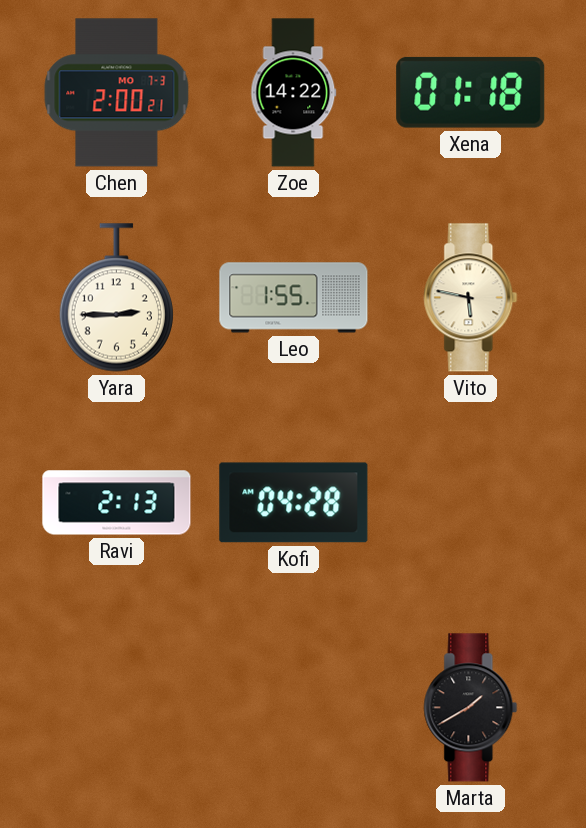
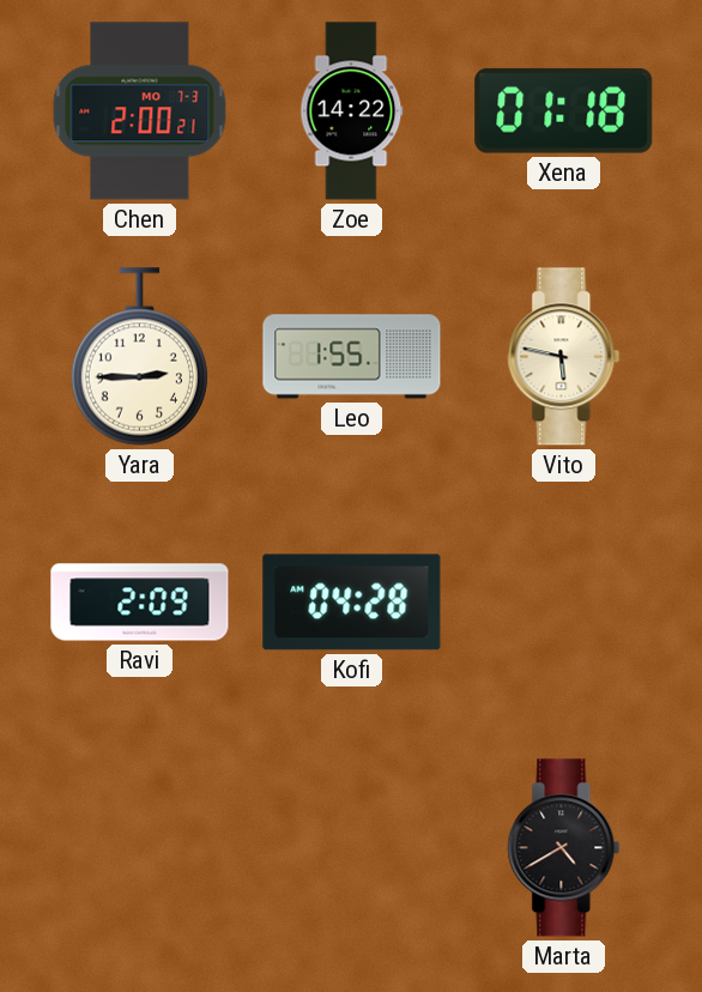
Ravi: 2:13 -> 2:09 (140, 603)
Marta: 1:40 -> 4:40 (564, 848)
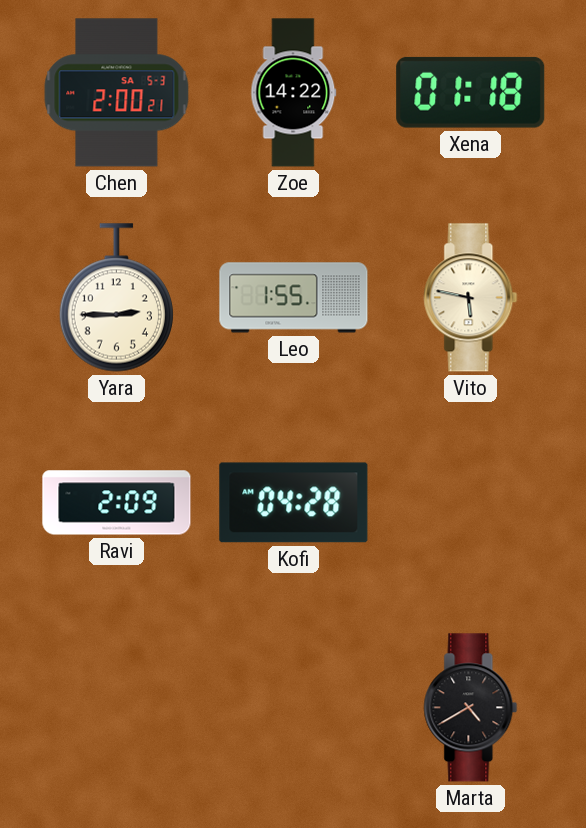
Chen date: MO 7-3 -> SA 5-3 (117, 93)
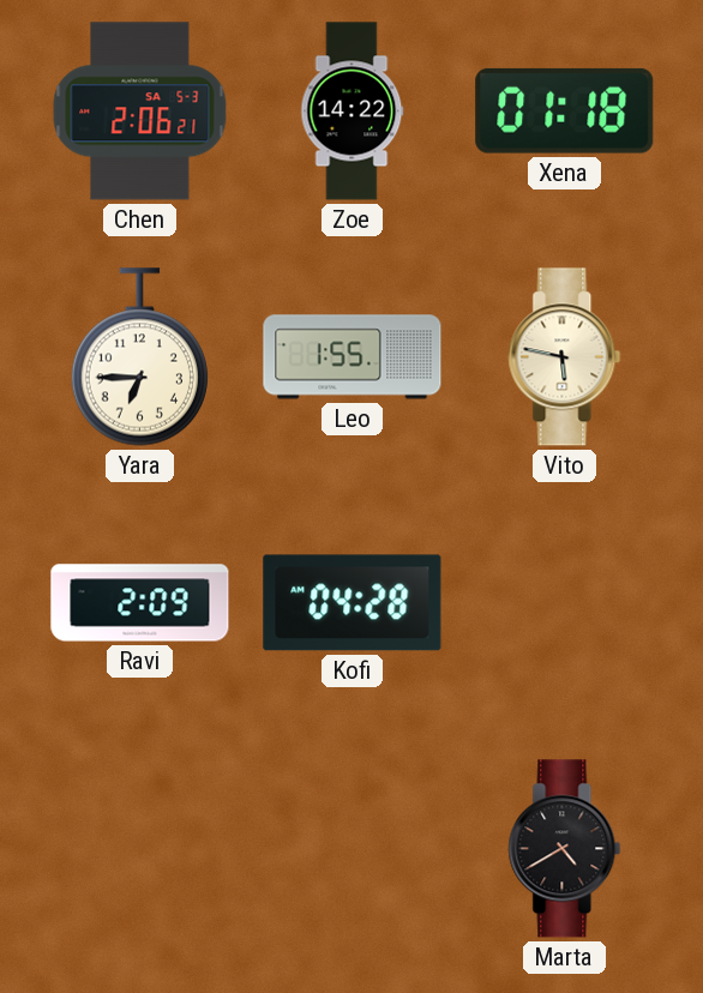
Chen: 2:00 -> 2:06 (140, 112)
Yara: 2:45 -> 6:45 (139, 357)
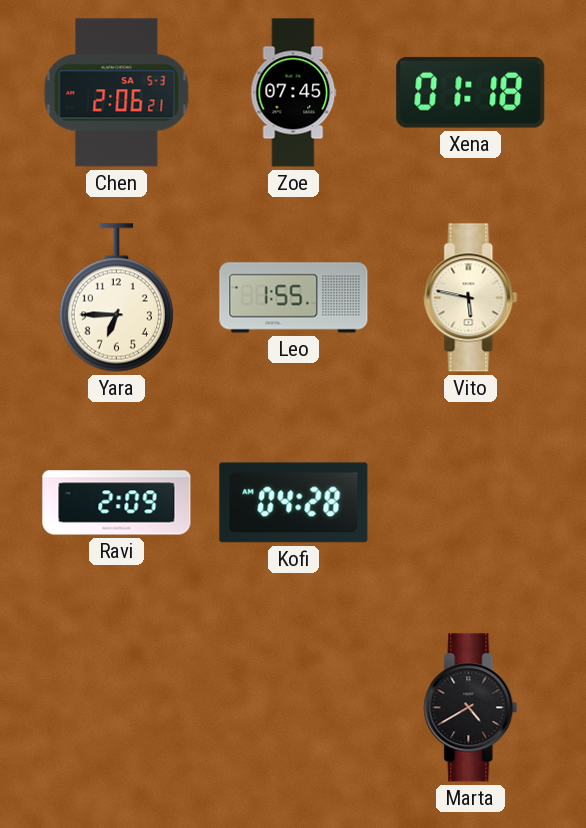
Zoe: 14:22 -> 07:45 (294, 93)
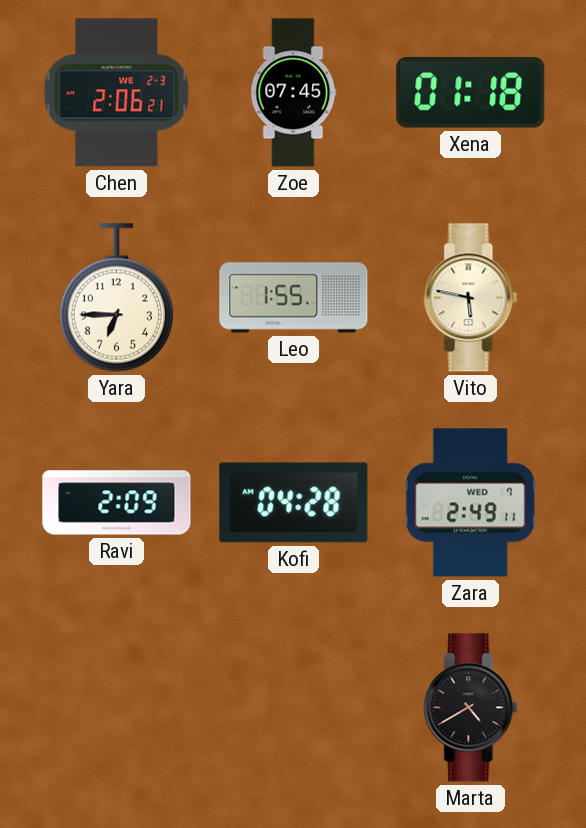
Chen date: SA 5-3 -> WE 2-3 (117, 93)
Zara: none -> 2:49 (470, 503)
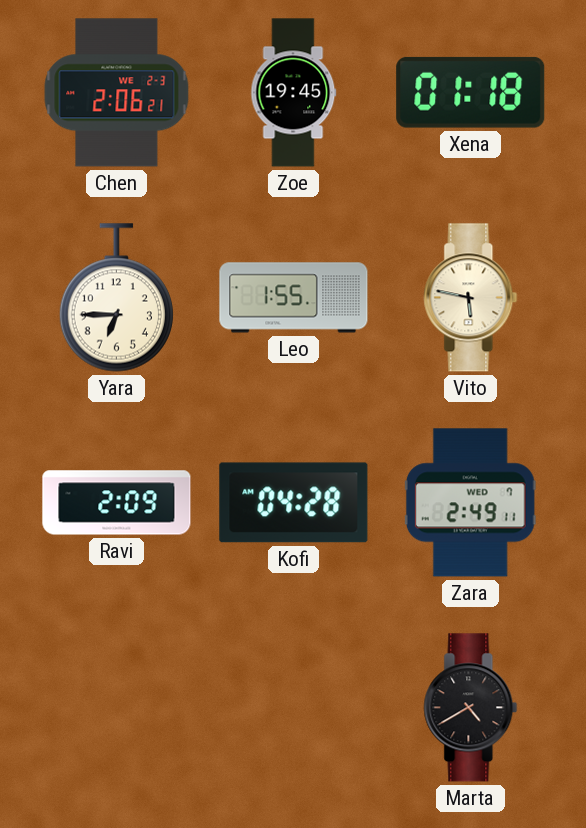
Zoe: 07:45 -> 19:45 (294, 93)
